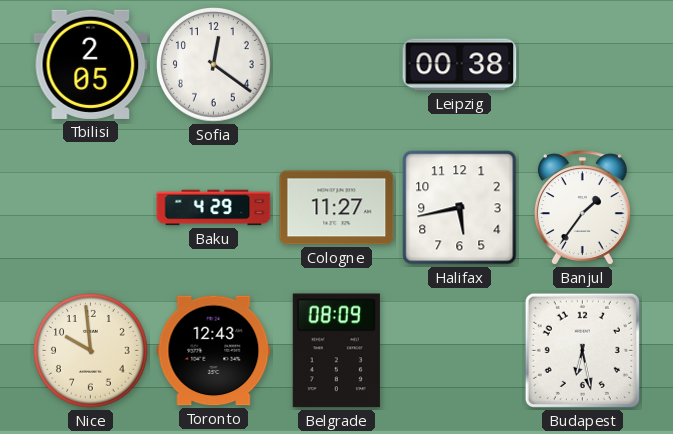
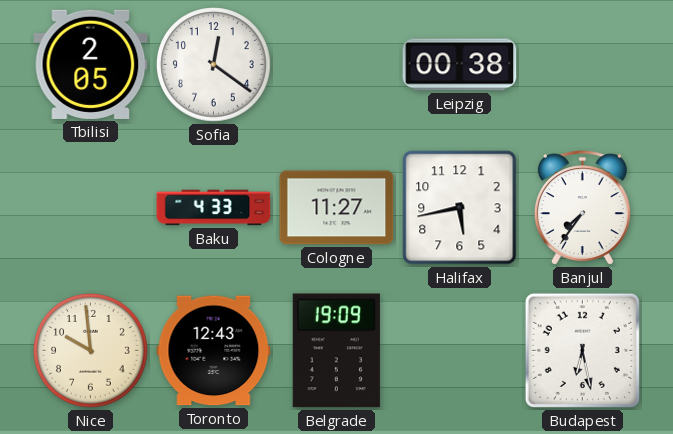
Baku: 4:29 -> 4:33 (214, 208)
Banjul: 1:36 -> 7:36 (582, 208)
Belgrade: 08:09 -> 19:09 (336, 351)
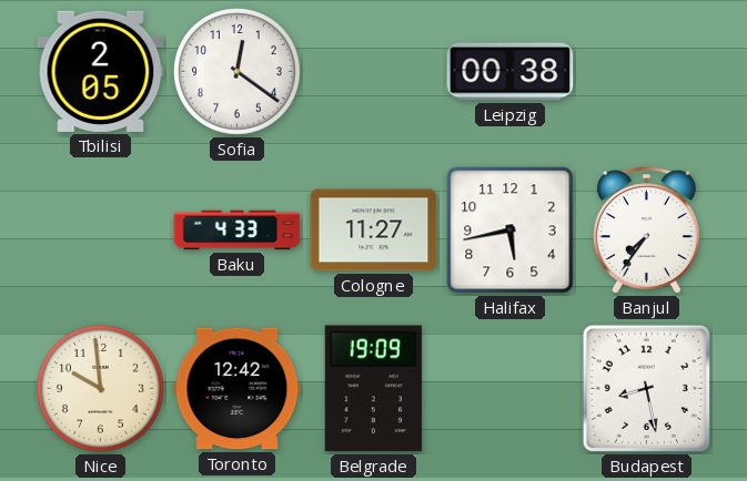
Toronto: 12:43 -> 12:42 (238, 389)
Budapest: 6:28 -> 8:28 (646, 388)
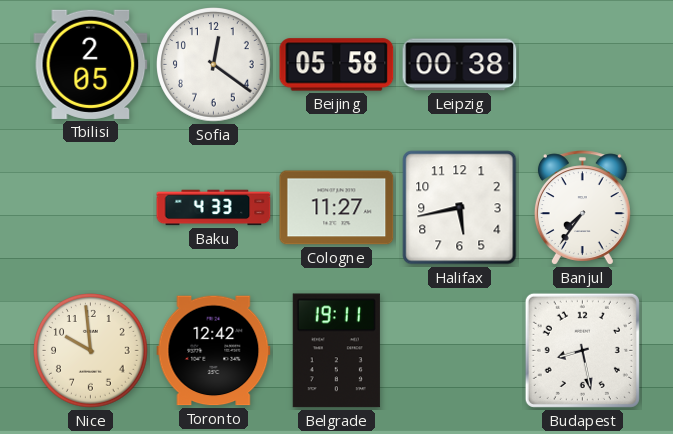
Beijing: none -> 05:58 (337, 65)
Belgrade: 19:09 -> 19:11 (336, 351)
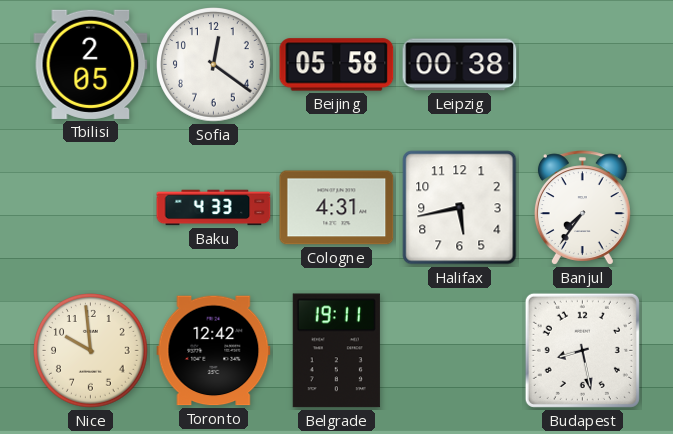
Cologne: 11:27 -> 4:31 (337, 208)
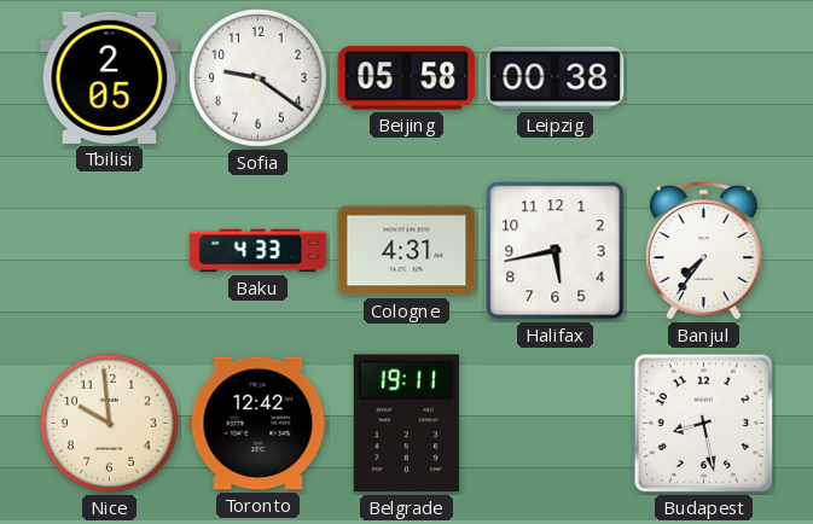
Sofia: 12:21 -> 9:21 (259, 78)
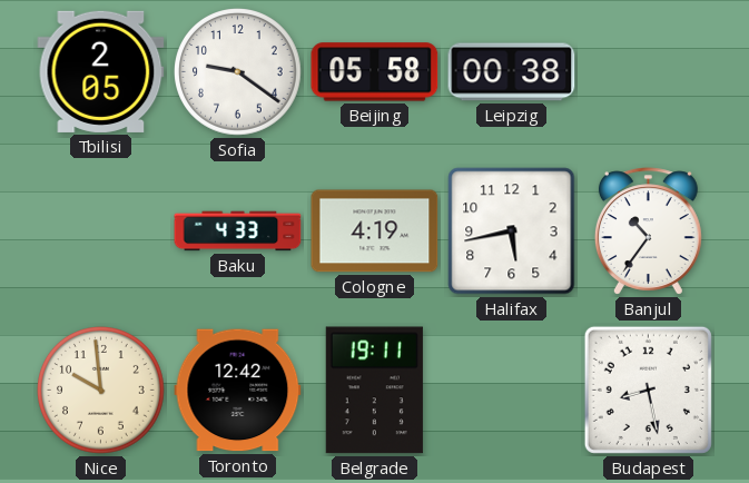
Cologne: 4:31 -> 4:19 (375, 231)
Banjul: 7:36 -> 10:36 (648, 231)
